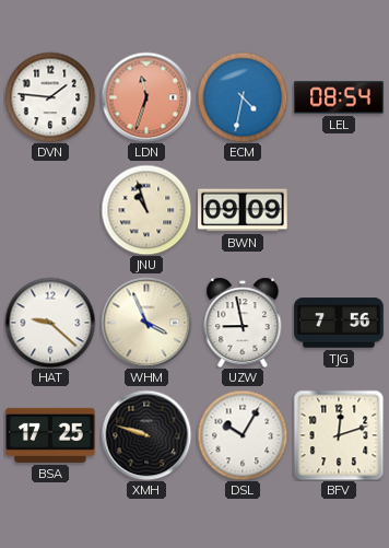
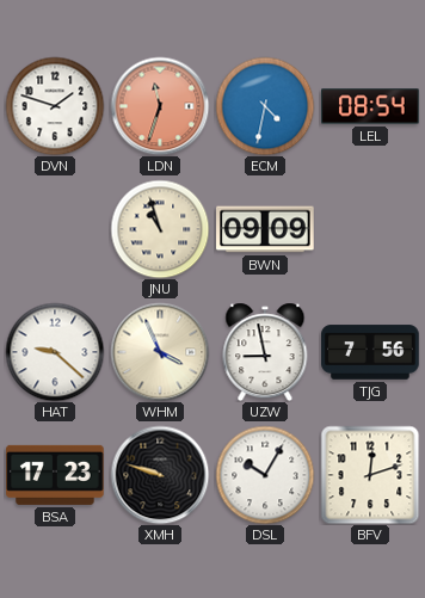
DVN: 1:46 -> 1:48 (55, 106)
BSA: 17:25 -> 17:23 (55, 475)
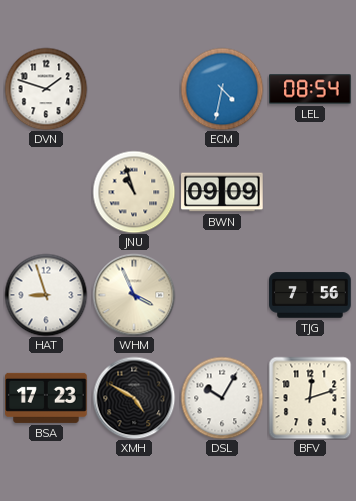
LDN: 11:33 -> none (160, 106)
HAT: 9:22 -> 8:57 (46, 295)
UZW: 8:58 -> none (265, 352)
XMH: 9:48 -> 4:50 (134, 398)
